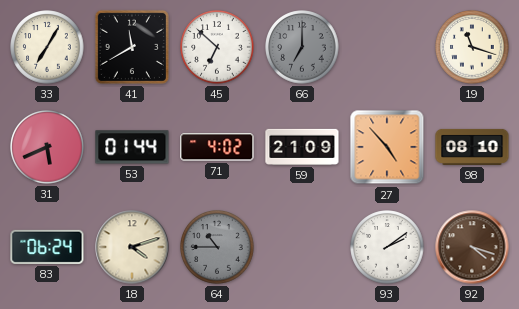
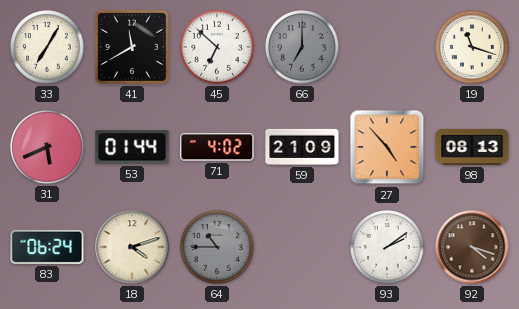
98: 08:10 -> 08:13 (472, 147)
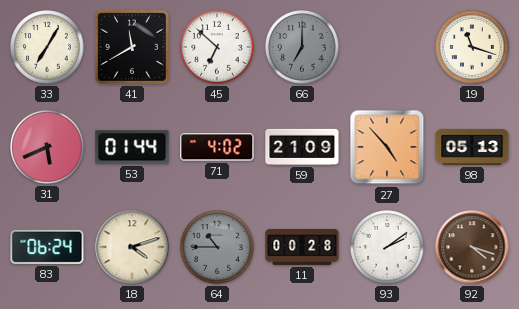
98: 08:13 -> 05:13 (472, 147)
11: none -> 00:28 (302, 247)
